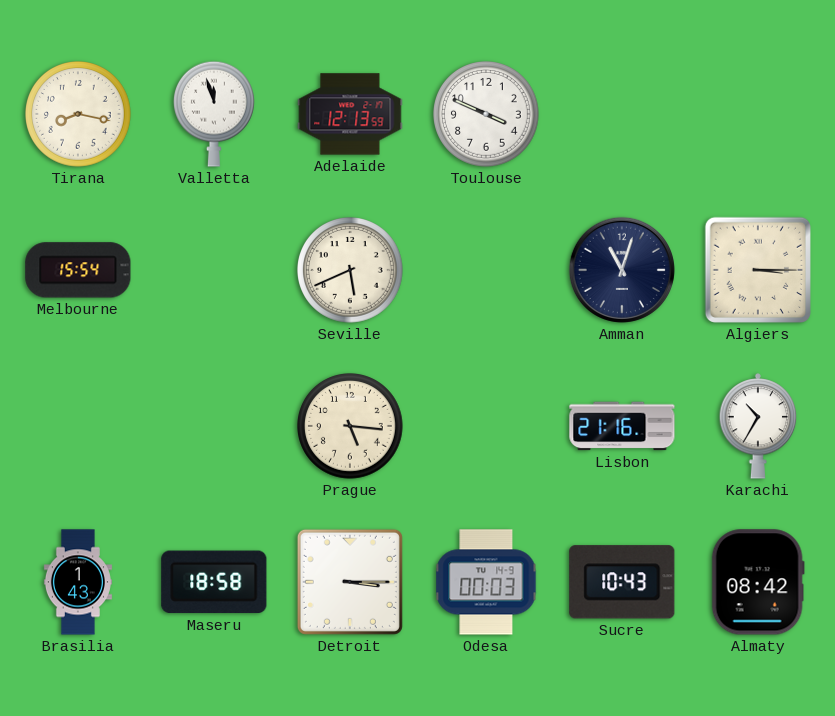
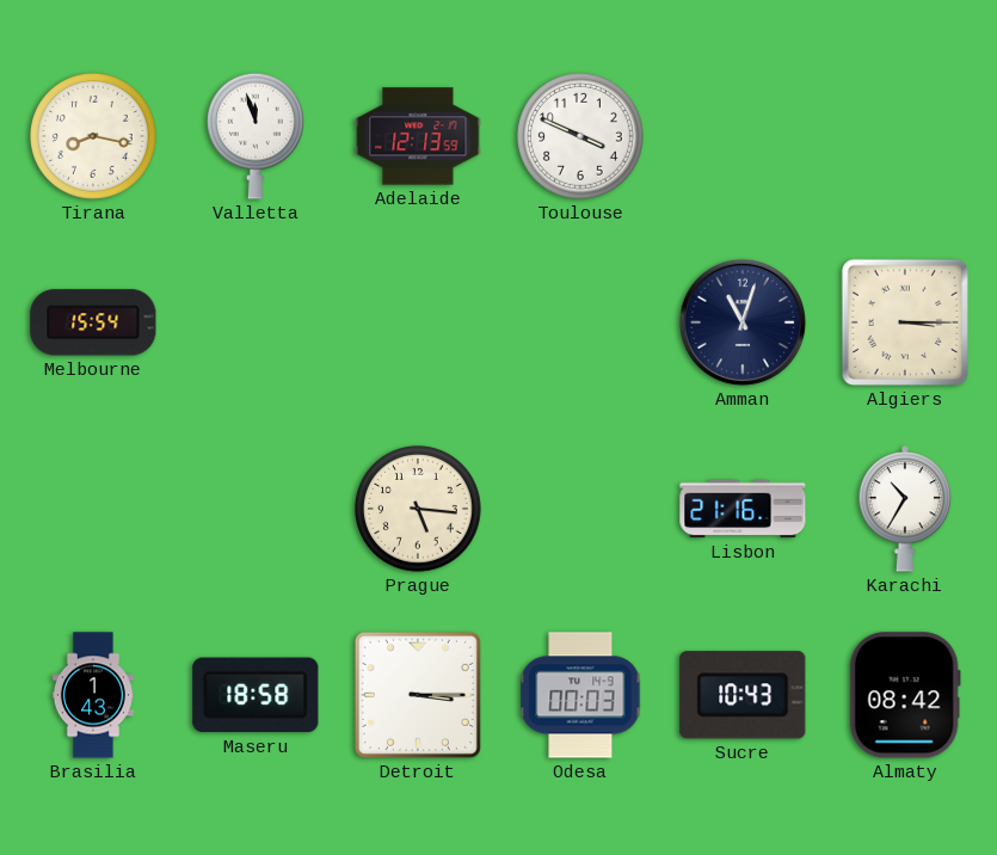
Seville: 5:41 -> none (351, 271)
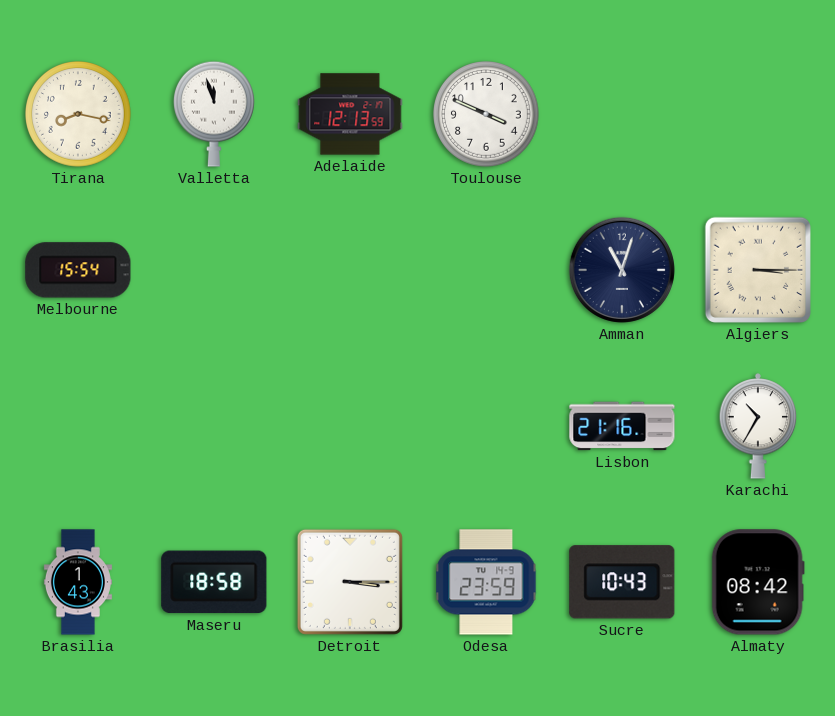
Prague: 5:16 -> none (419, 510)
Odesa: 00:03 -> 23:59 (486, 582)
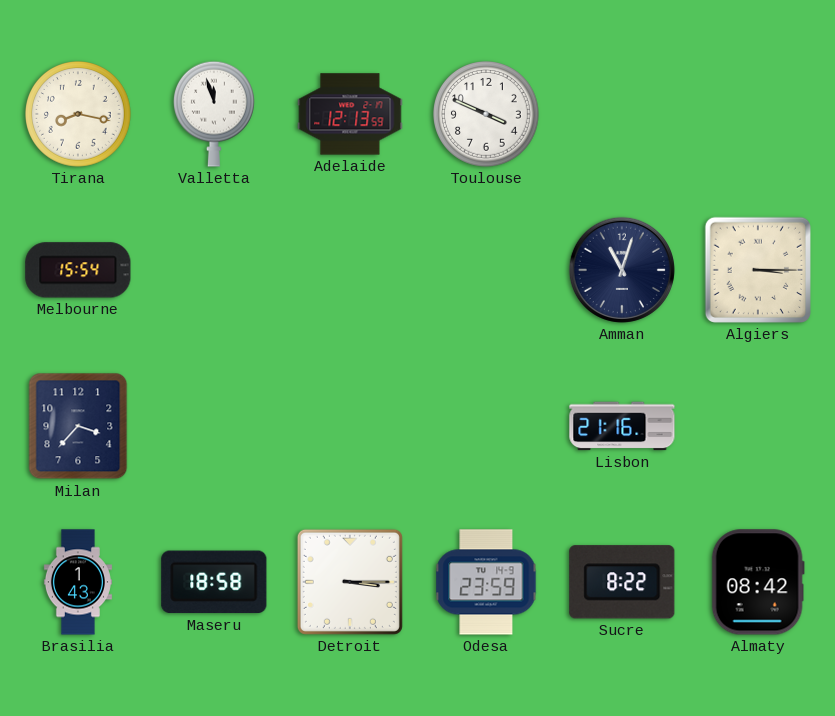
Milan: none -> 3:37 (78, 426)
Karachi: 10:35 -> none (758, 426)
Sucre: 10:43 -> 8:22 (622, 582)
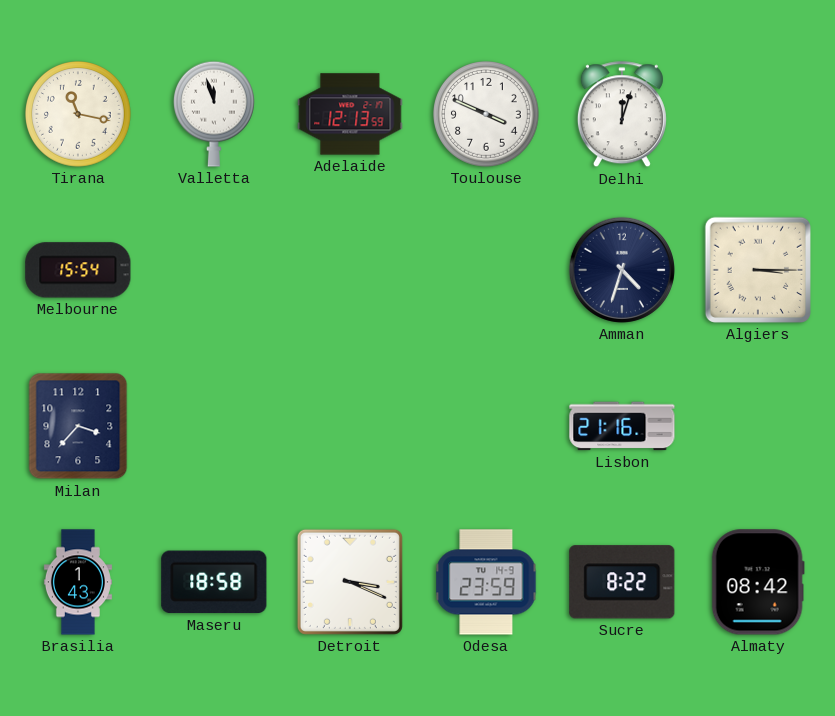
Tirana: 8:17 -> 11:17 (79, 115)
Delhi: none -> 12:03 (622, 115)
Amman: 11:03 -> 4:33 (622, 270)
Detroit: 3:15 -> 3:19 (350, 582)
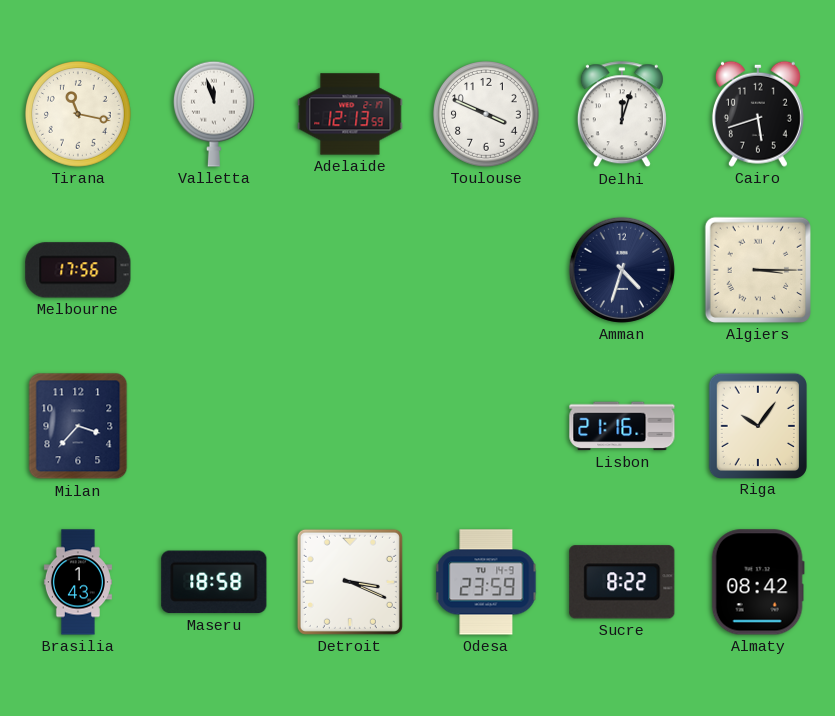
Cairo: none -> 5:42 (758, 114)
Melbourne: 15:54 -> 17:56 (78, 270)
Riga: none -> 10:06 (758, 425)
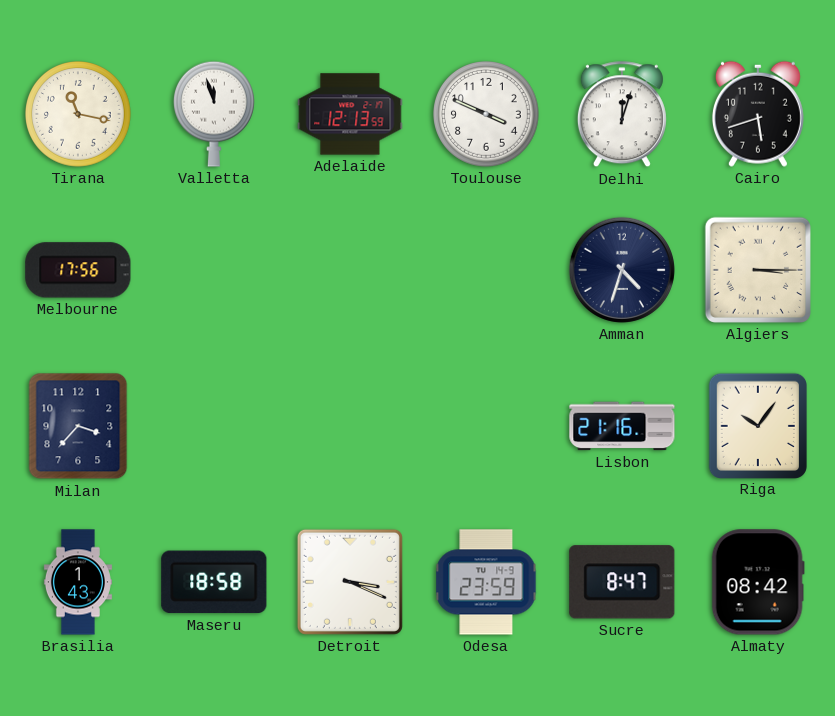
Sucre: 8:22 -> 8:47 (622, 582)
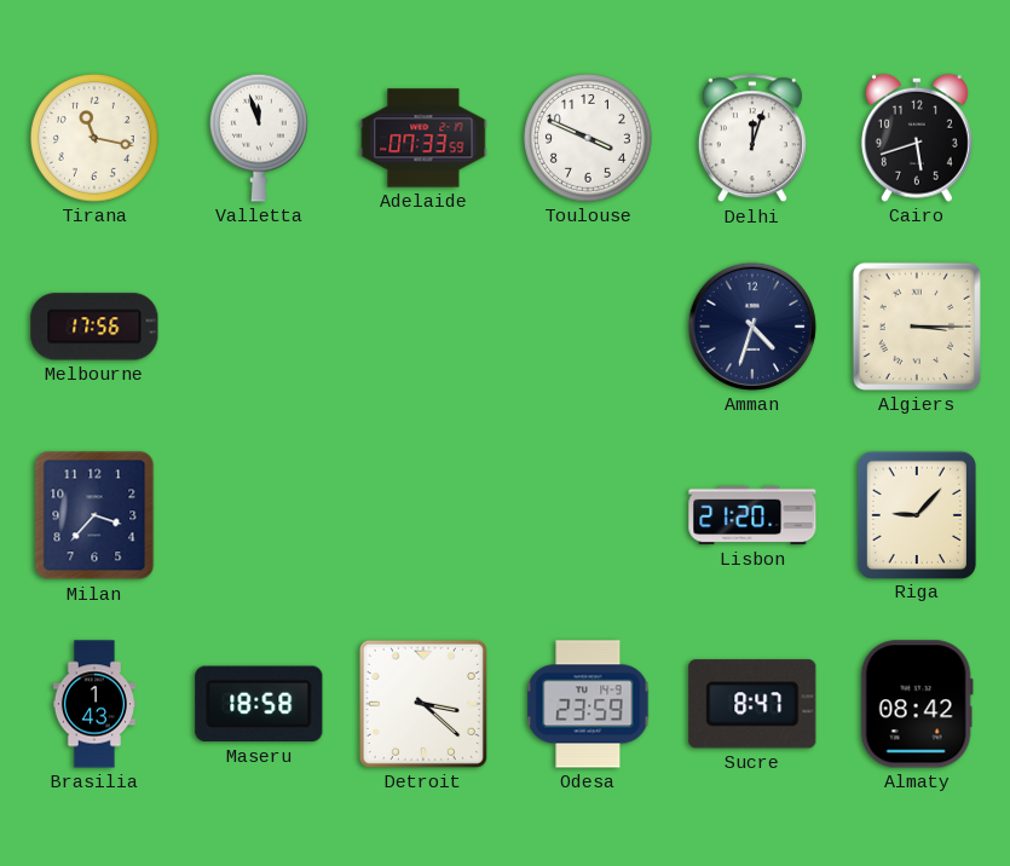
Adelaide: 12:13 -> 07:33 (423, 138)
Lisbon: 21:16 -> 21:20 (752, 515)
Riga: 10:06 -> 9:07 (917, 514)
Detroit: 3:19 -> 3:22 (423, 704)
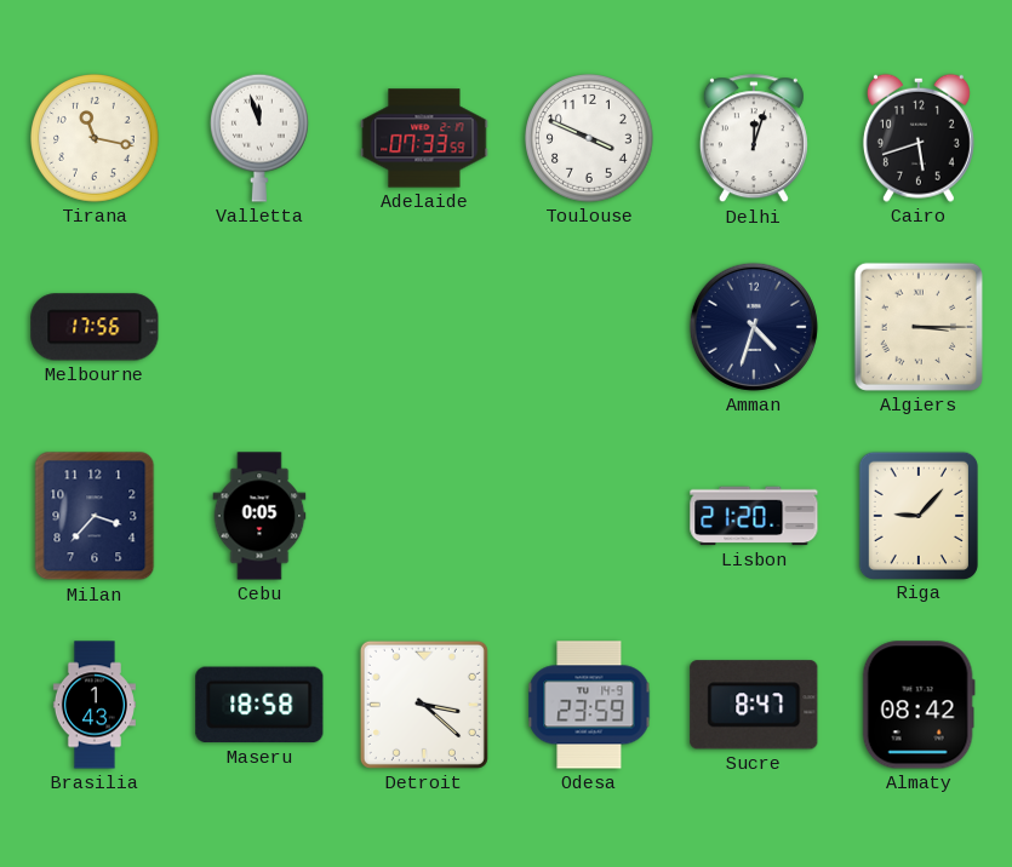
Cebu: none -> 0:05 (259, 516)
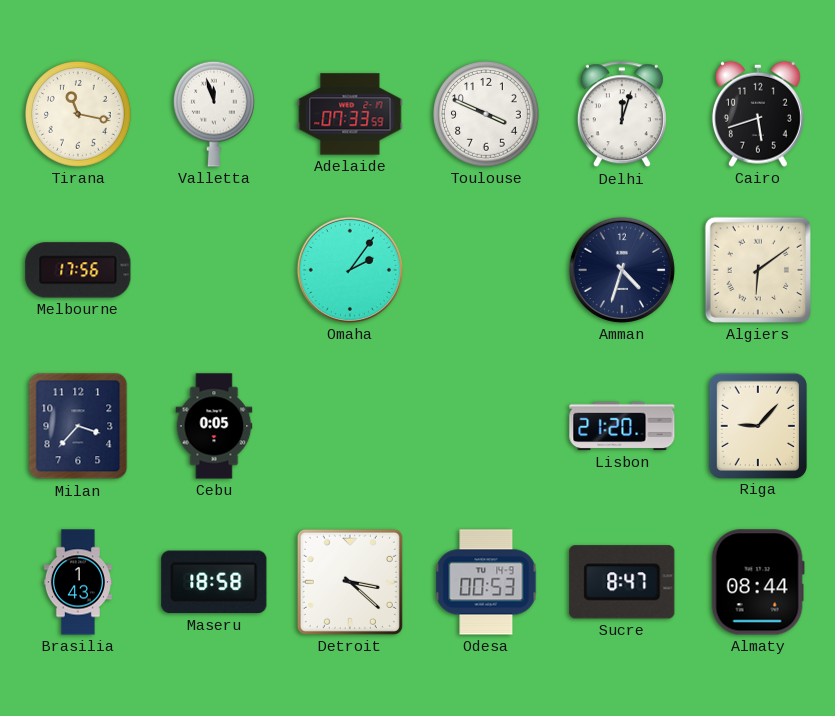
Omaha: none -> 2:06 (350, 270)
Algiers: 3:15 -> 6:09 (758, 270)
Odesa: 23:59 -> 00:53 (486, 582)
Almaty: 08:42 -> 08:44 (758, 582)
